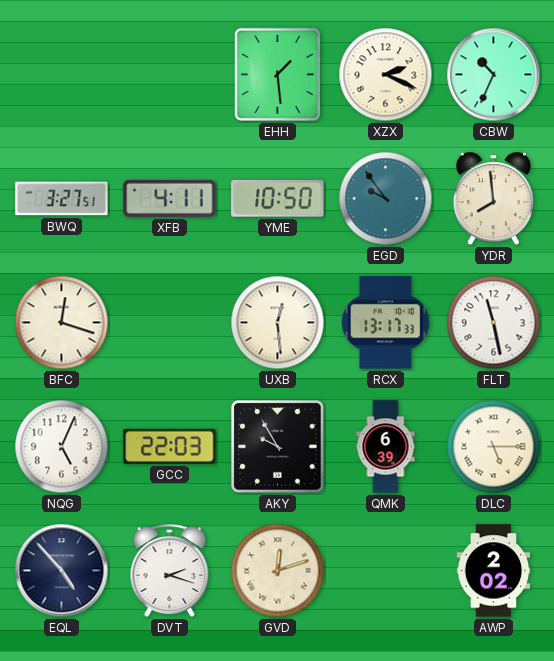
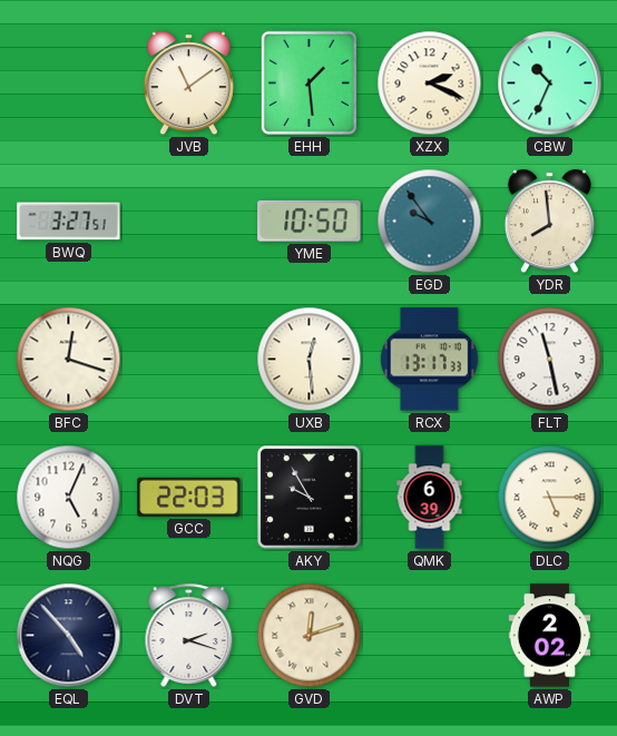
JVB: none -> 11:09 (188, 84)
XFB: 4:11 -> none (170, 198)
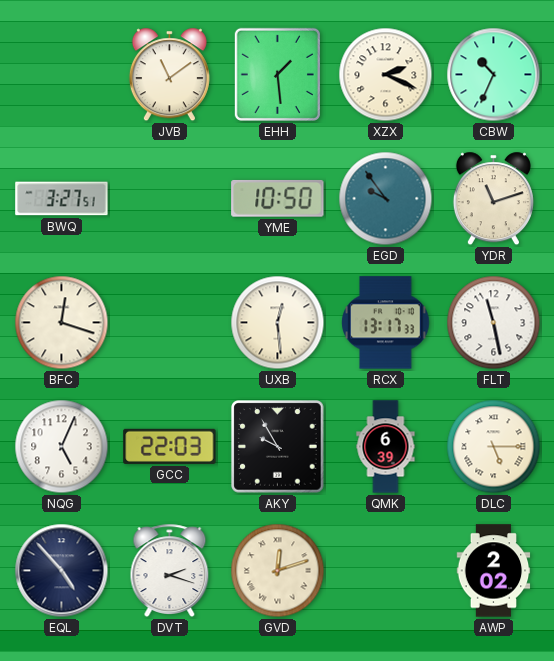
YDR: 7:59 -> 11:12 (493, 199)
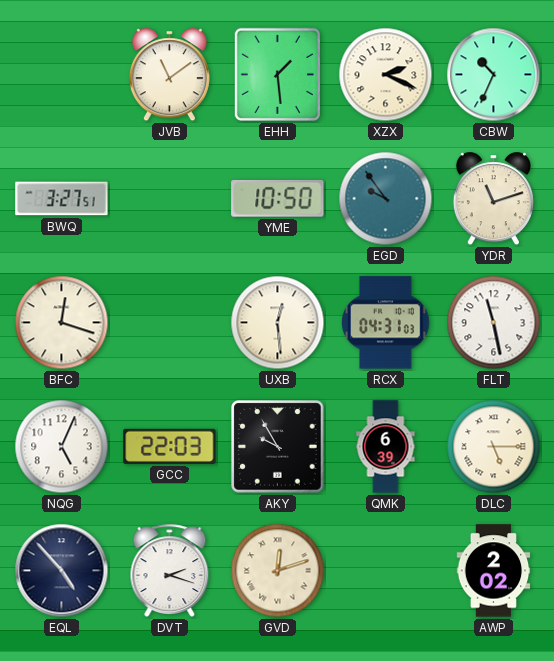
RCX: 13:17 -> 04:31 (386, 323)
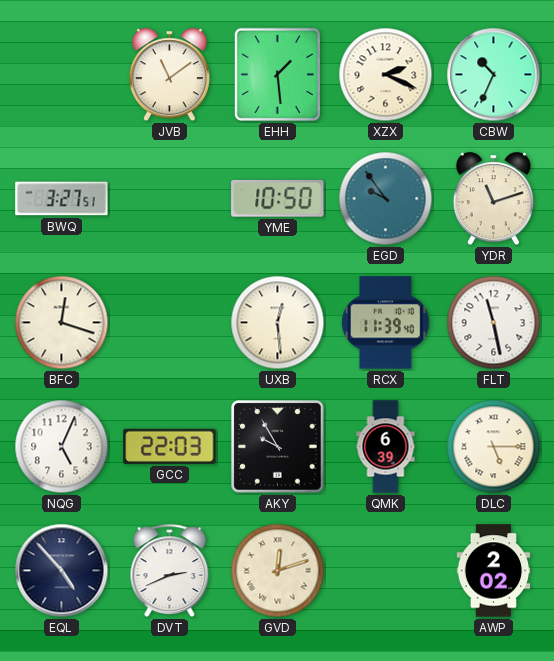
RCX: 04:31 -> 11:39 (386, 323)
DVT: 2:18 -> 2:41 (170, 570)
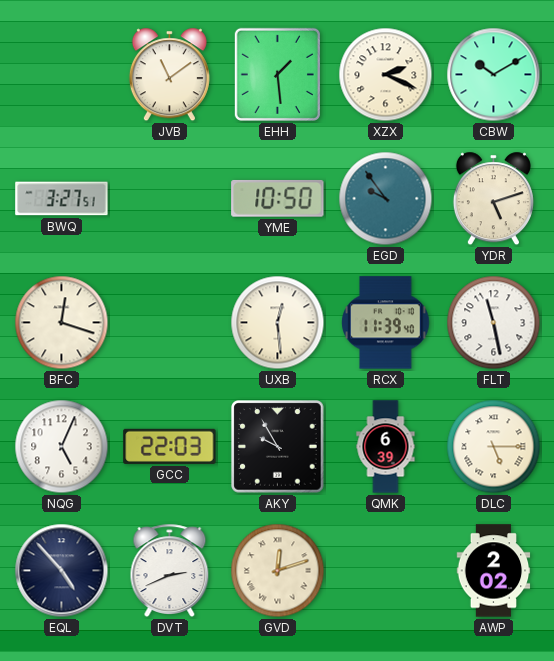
CBW: 10:34 -> 10:10 (494, 75)
YDR: 11:12 -> 5:12 (493, 199)
